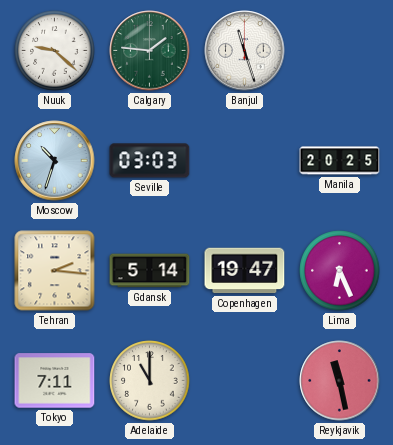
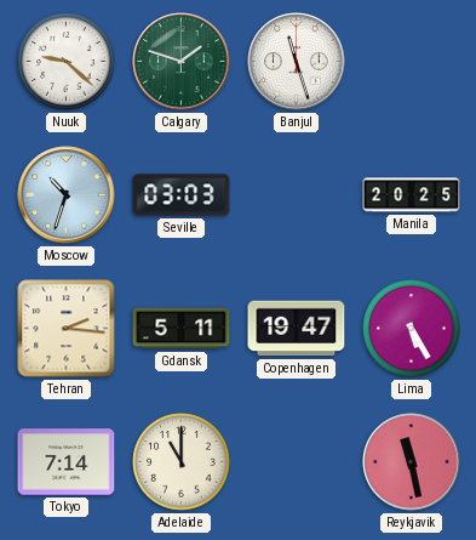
Calgary: 1:46 -> 1:48 (182, 62)
Gdansk: 5:14 -> 5:11 (182, 329)
Lima: 6:26 -> 5:25 (412, 329)
Tokyo: 7:11 -> 7:14 (67, 462)
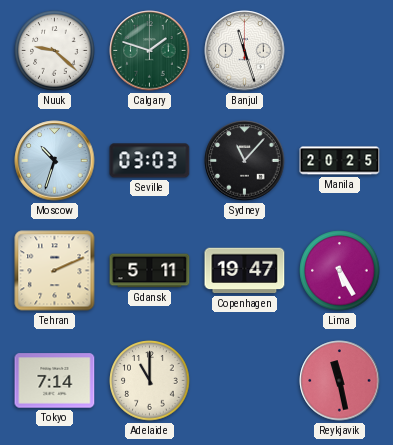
Sydney: none -> 11:07 (245, 161)
Tehran: 2:16 -> 2:11 (55, 271)
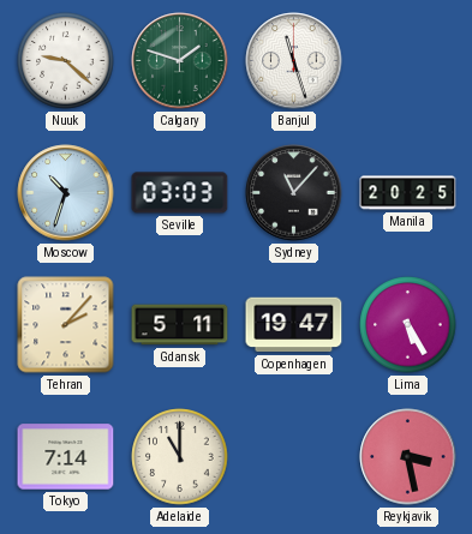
Tehran: 2:11 -> 2:07 (66, 325)
Reykjavik: 11:28 -> 3:28 (408, 457)
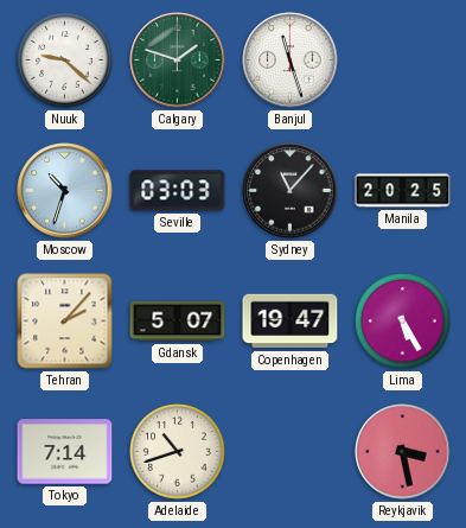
Gdansk: 5:11 -> 5:07 (178, 322)
Adelaide: 11:00 -> 10:42 (178, 452)
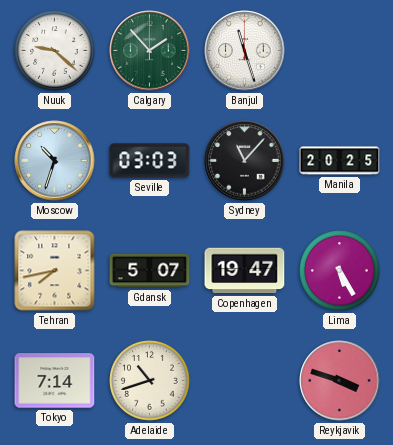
Calgary: 1:48 -> 1:53 (150, 51)
Tehran: 2:07 -> 7:43 (55, 271)
Reykjavik: 3:28 -> 3:48 (340, 381)
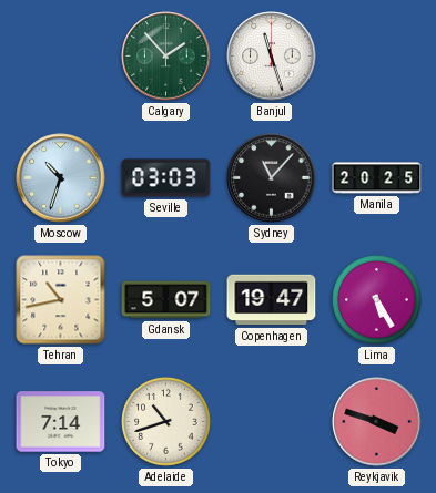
Nuuk: 9:22 -> none (55, 51)
Tehran: 7:43 -> 10:43 (61, 300)
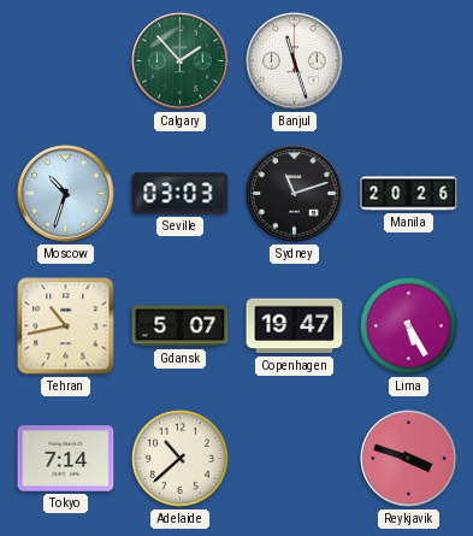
Sydney: 11:07 -> 11:12 (295, 194)
Manila: 20:25 -> 20:26 (409, 194)
Adelaide: 10:42 -> 10:38 (181, 459)
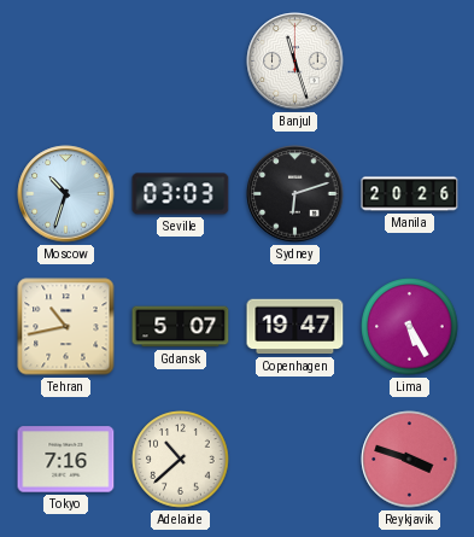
Calgary: 1:53 -> none (181, 61)
Sydney: 11:12 -> 6:12 (295, 194)
Tokyo: 7:14 -> 7:16 (66, 460)
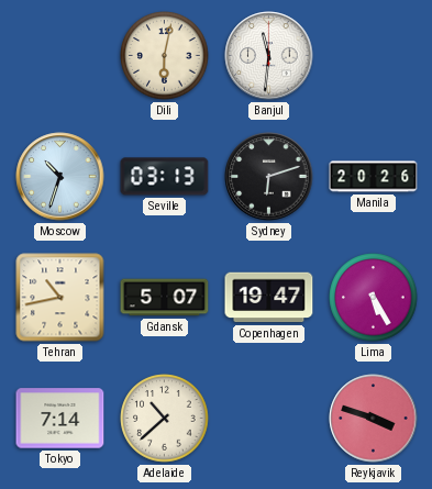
Dili: none -> 6:02 (165, 56)
Banjul: 11:27 -> 11:31 (269, 56)
Seville: 03:03 -> 03:13 (165, 177)
Tokyo: 7:16 -> 7:14 (60, 419)
